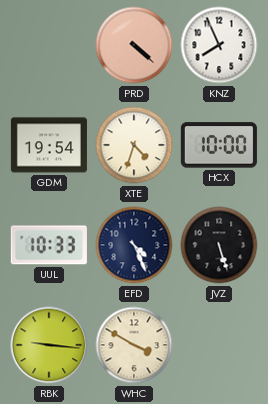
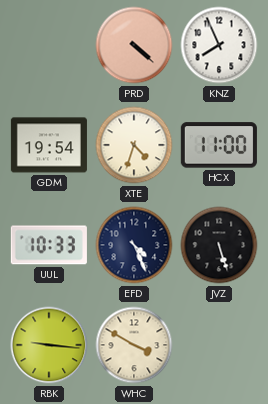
HCX: 10:00 -> 11:00 (219, 145)
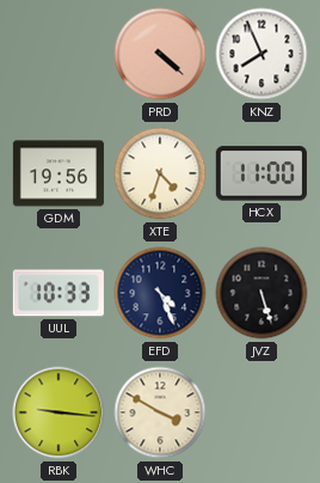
GDM: 19:54 -> 19:56 (59, 173)
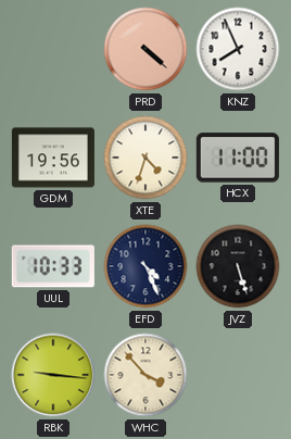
WHC: 3:50 -> 3:53 (145, 375)
